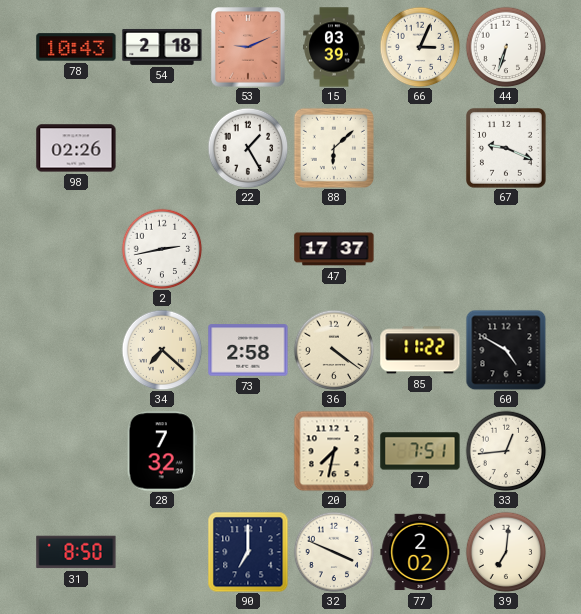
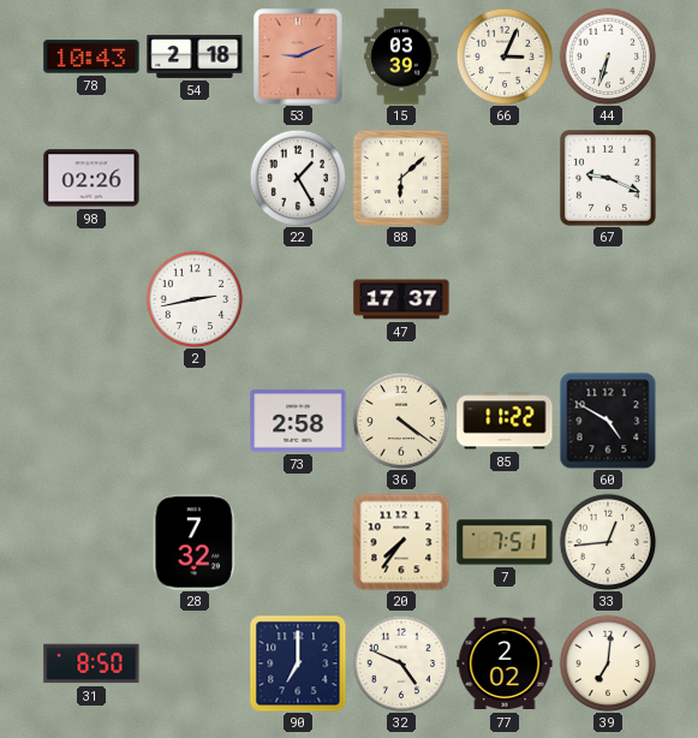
34: 7:22 -> none (162, 350)
20: 7:32 -> 7:36 (401, 542)
32: 3:49 -> 4:49 (401, 663)
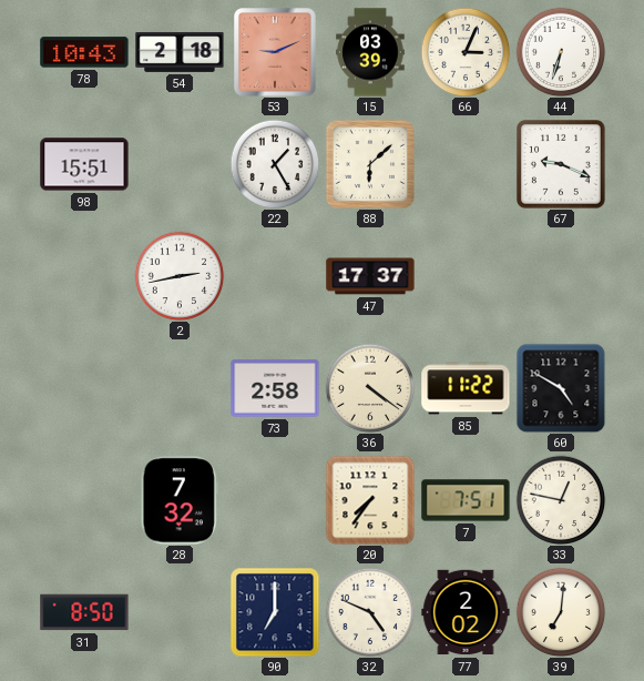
98: 02:26 -> 15:51 (84, 164)
33: 12:44 -> 12:47 (561, 500)
